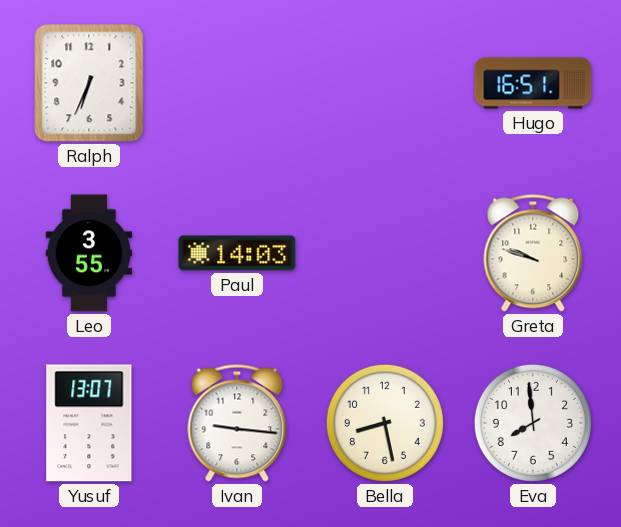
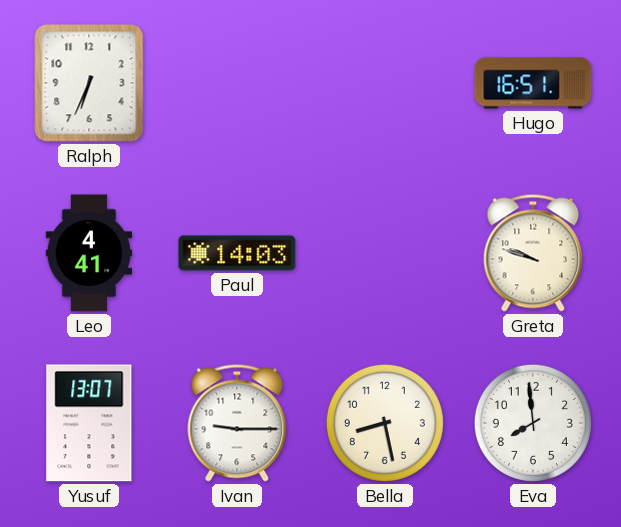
Leo: 3:55 -> 4:41 (89, 253)
Ivan: 9:16 -> 9:15 (237, 423)
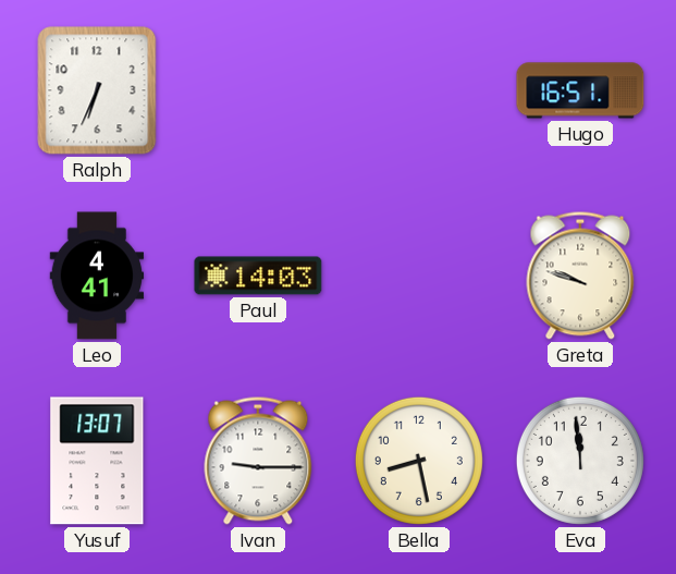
Eva: 7:59 -> 11:59 (580, 461)
